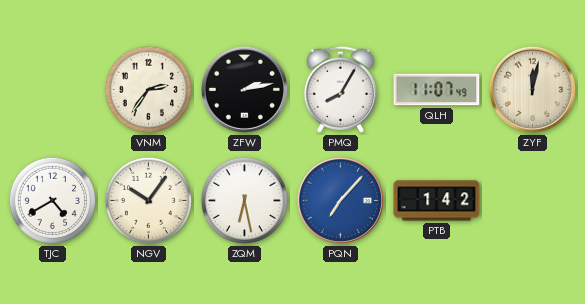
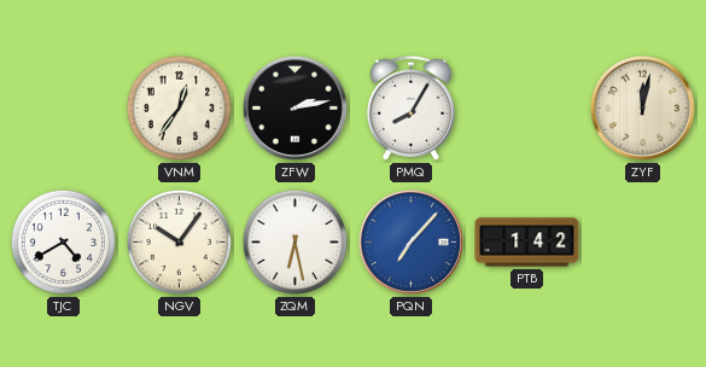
VNM: 2:36 -> 12:36 (179, 107)
QLH: 11:07 -> none (437, 90)
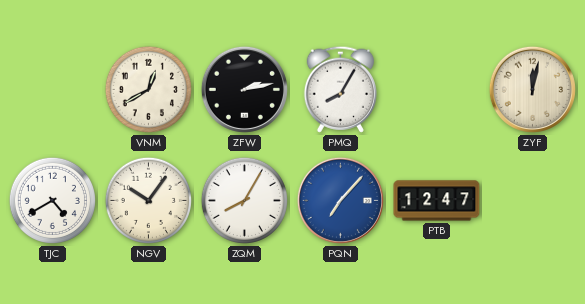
VNM: 12:36 -> 12:40 (148, 89)
ZQM: 6:28 -> 8:05 (244, 200)
PTB: 1:42 -> 12:47 (437, 201)
